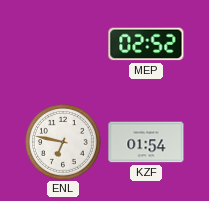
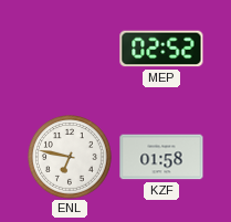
KZF: 01:54 -> 01:58 (161, 157)
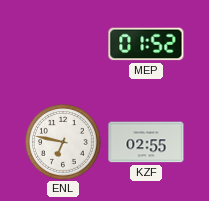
MEP: 02:52 -> 01:52 (146, 44)
KZF: 01:58 -> 02:55 (146, 142)
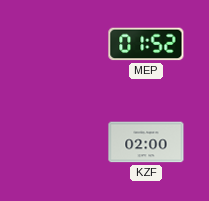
ENL: 6:47 -> none (64, 143)
KZF: 02:55 -> 02:00 (146, 142)
